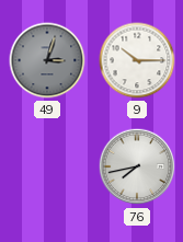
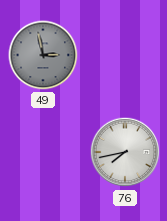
49: 3:03 -> 2:58 (43, 55)
9: 10:15 -> none (137, 60)
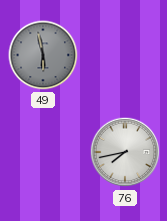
49: 2:58 -> 5:58 (43, 55)
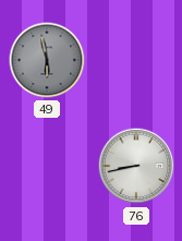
76: 7:43 -> 8:43 (136, 166)
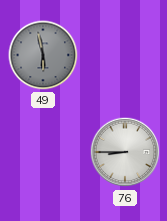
76: 8:43 -> 8:45 (125, 152)
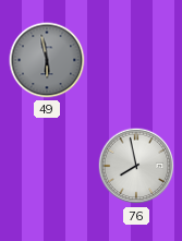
76: 8:45 -> 7:58 (136, 166)
